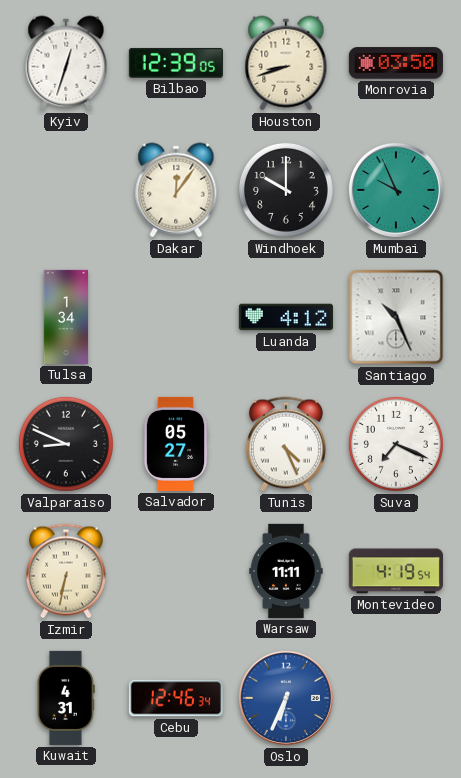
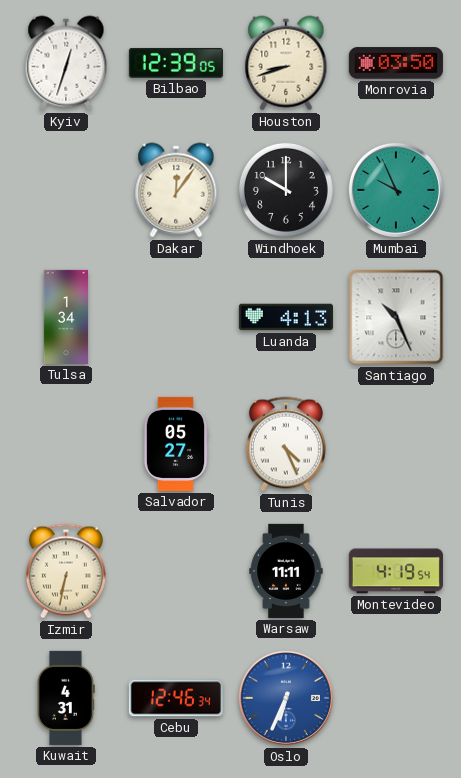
Luanda: 4:12 -> 4:13 (286, 317)
Valparaiso: 8:49 -> none (66, 444)
Suva: 7:19 -> none (396, 444)
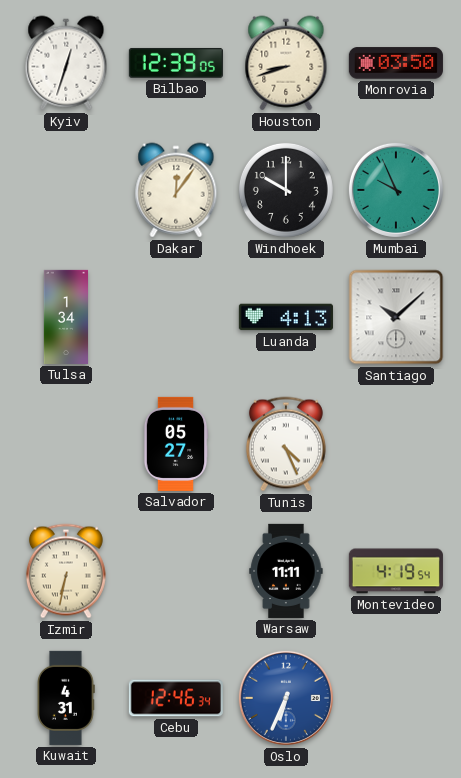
Santiago: 10:26 -> 10:08 (396, 317)
